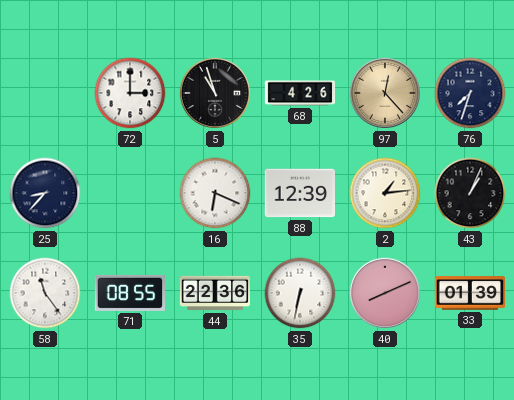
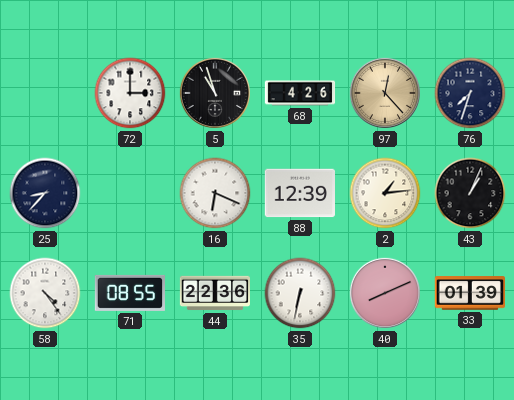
58: 11:24 -> 4:24 (45, 293)
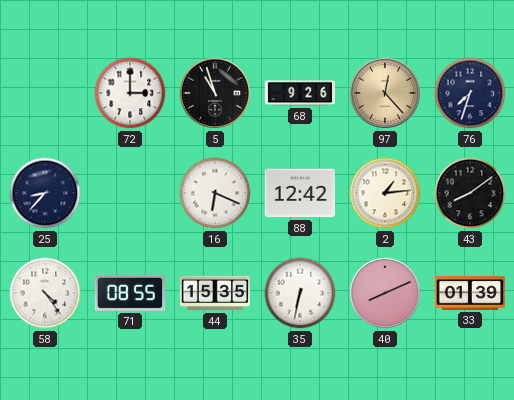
68: 4:26 -> 9:26 (300, 93)
88: 12:39 -> 12:42 (299, 193)
43: 1:04 -> 8:09 (470, 193)
44: 22:36 -> 15:35 (214, 293)
